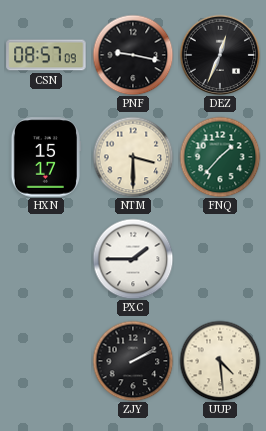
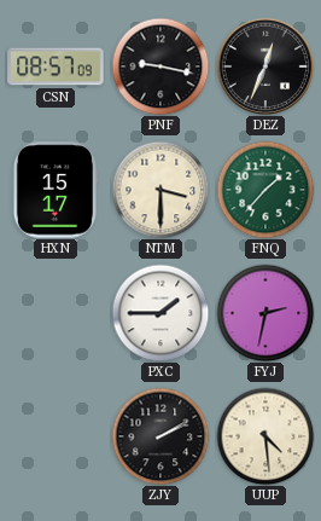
FYJ: none -> 2:32 (265, 313)
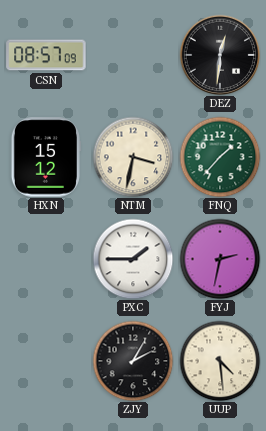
PNF: 9:17 -> none (160, 66)
DEZ: 12:34 -> 12:31 (220, 55)
HXN: 15:17 -> 15:12 (46, 157)
NTM: 3:30 -> 3:32 (133, 157)
ZJY: 2:10 -> 2:05 (133, 361)
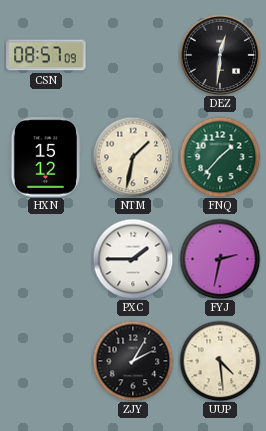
NTM: 3:32 -> 1:32 (133, 157)
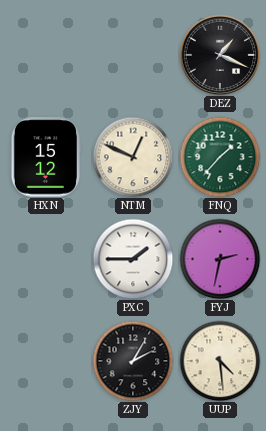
CSN: 08:57 -> none (46, 55)
DEZ: 12:31 -> 1:19 (220, 55)
NTM: 1:32 -> 12:49 (133, 157)
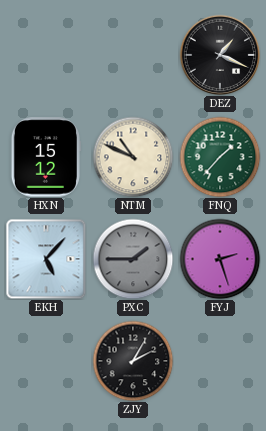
NTM: 12:49 -> 10:49 (133, 157)
EKH: none -> 5:07 (46, 259)
PXC dial: white -> grey (133, 259)
FYJ: 2:32 -> 2:27 (220, 259)
UUP: 4:29 -> none (220, 361)
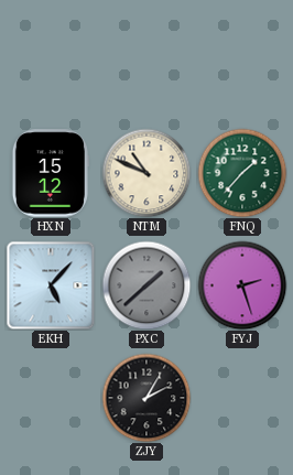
DEZ: 1:19 -> none (220, 55)
PXC: 1:45 -> 1:38 (146, 285)
